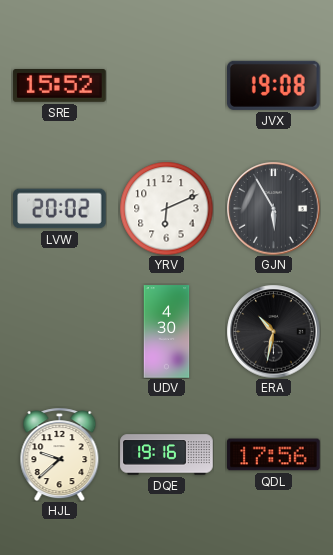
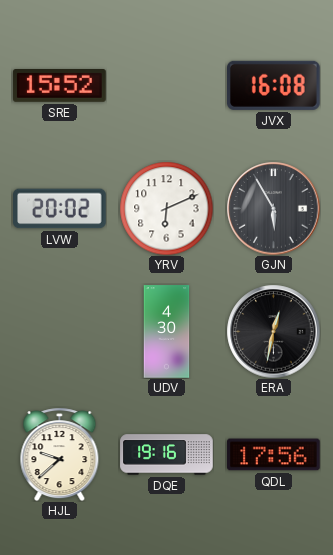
JVX: 19:08 -> 16:08 (274, 85)
ERA: 10:32 -> 12:32 (273, 331)
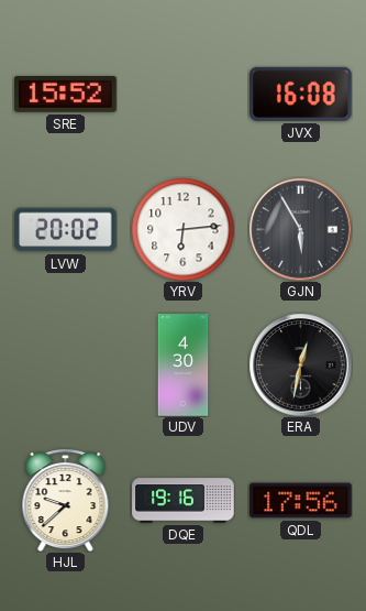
YRV: 6:11 -> 6:14 (182, 229)
